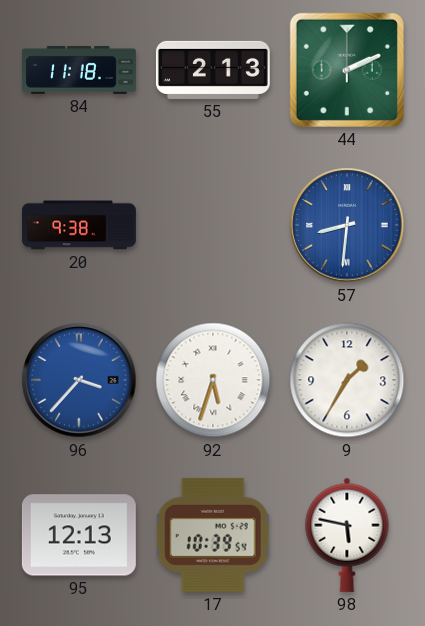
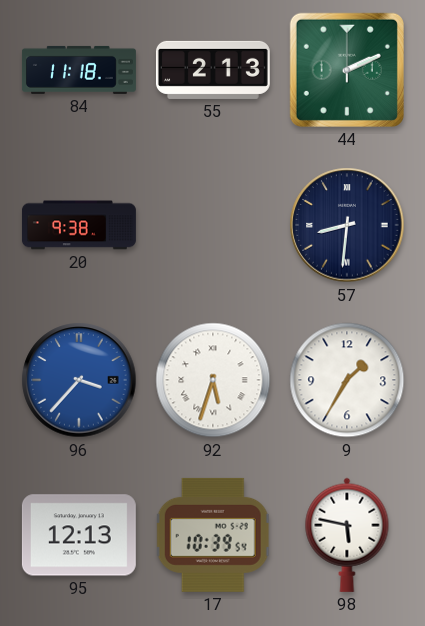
57 dial: blue -> navy (347, 225)
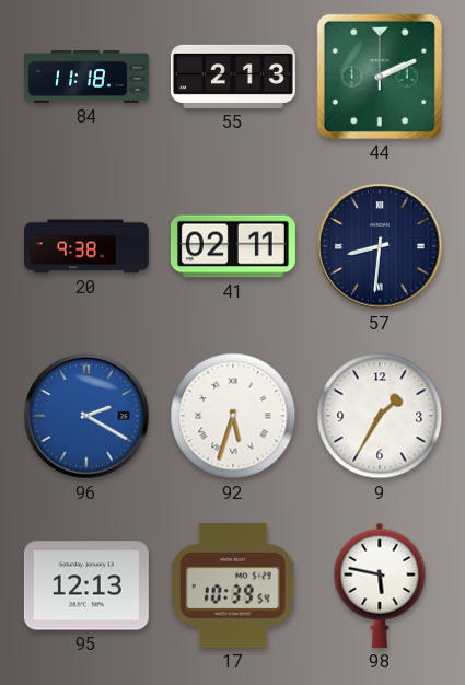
41: none -> 02:11 (233, 246)
96: 3:37 -> 2:20 (86, 416)
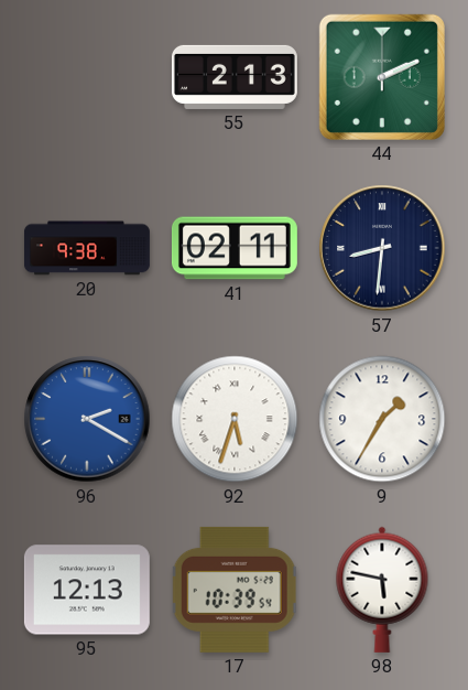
84: 11:18 -> none (86, 77)
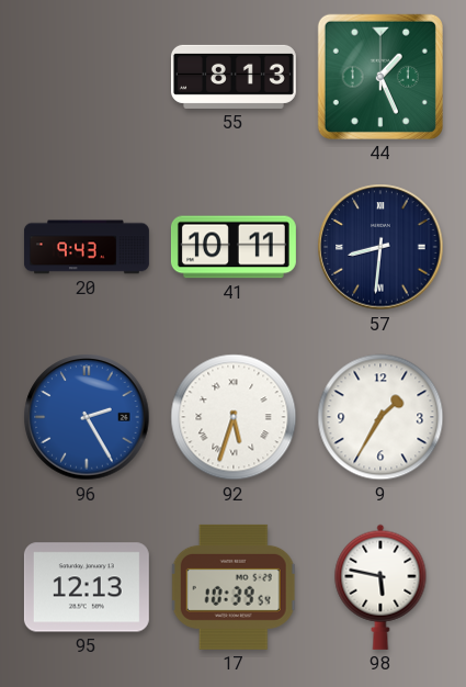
55: 2:13 -> 8:13 (234, 77)
44: 2:11 -> 1:26 (380, 77)
20: 9:38 -> 9:43 (87, 247)
41: 02:11 -> 10:11 (234, 247)
96: 2:20 -> 2:25 (87, 417)
